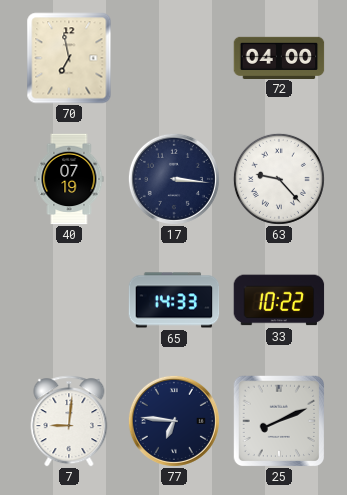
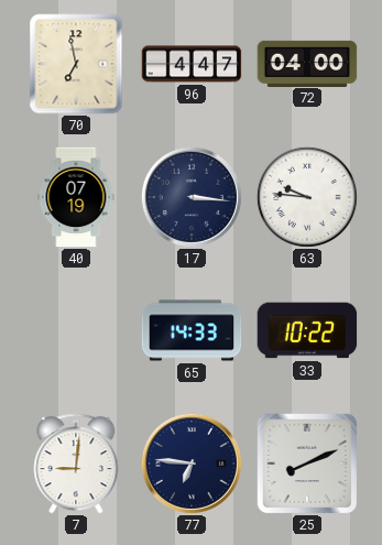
96: none -> 4:47 (192, 64)
63: 9:23 -> 9:46 (307, 197)
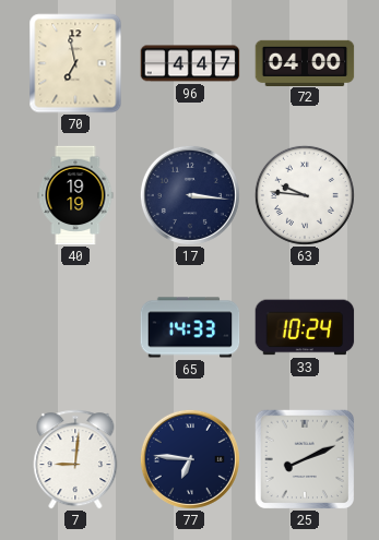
40: 07:19 -> 19:19 (75, 195)
33: 10:22 -> 10:24 (305, 327)
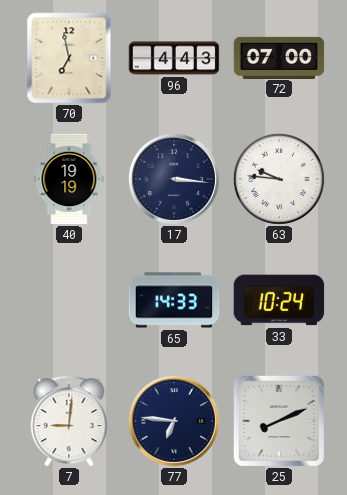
96: 4:47 -> 4:43 (174, 58)
72: 04:00 -> 07:00 (279, 57)
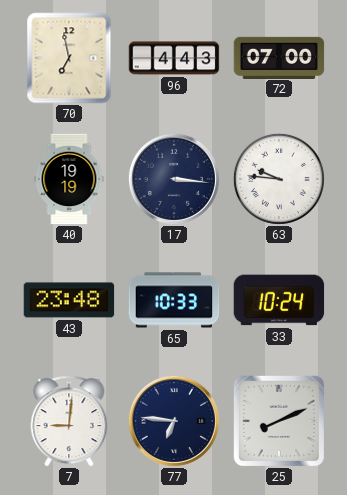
43: none -> 23:48 (69, 300)
65: 14:33 -> 10:33 (174, 300)
